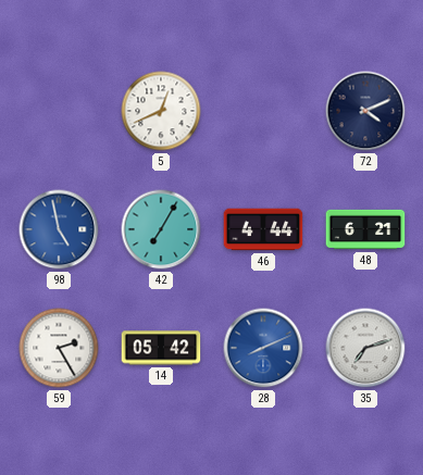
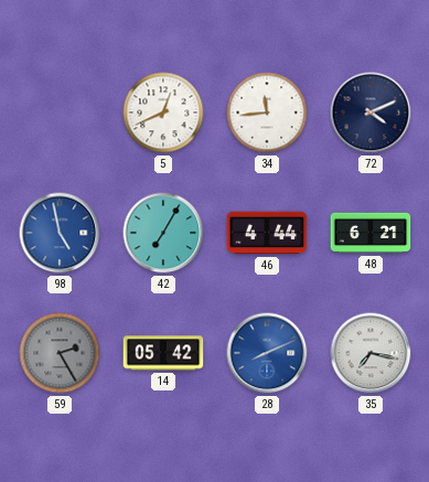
34: none -> 11:44 (267, 113)
59 dial: white -> grey (60, 353)
35: 7:12 -> 7:17 (371, 353)
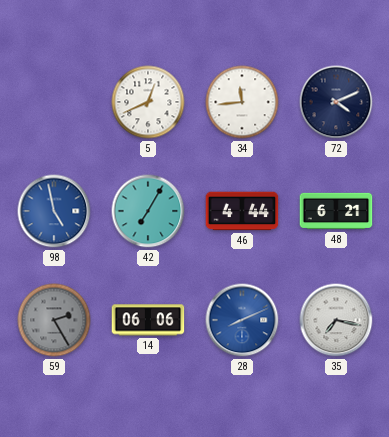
14: 05:42 -> 06:06 (148, 320)
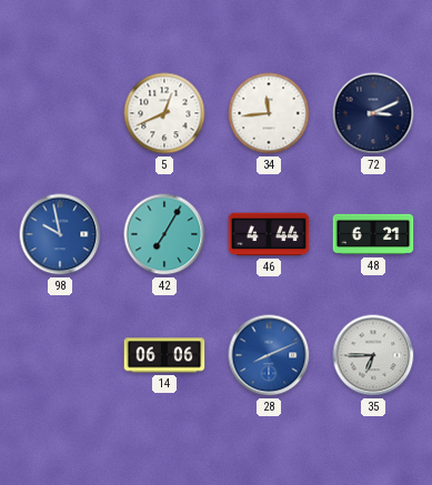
72: 4:11 -> 3:11 (373, 113)
98: 4:58 -> 9:58 (60, 234)
59: 2:25 -> none (54, 320)
35: 7:17 -> 6:45 (373, 355)
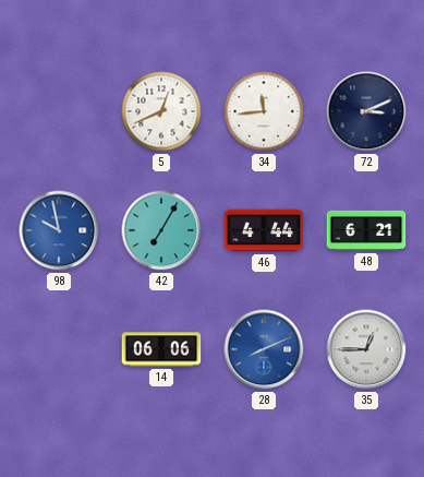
35: 6:45 -> 12:45 (366, 349)
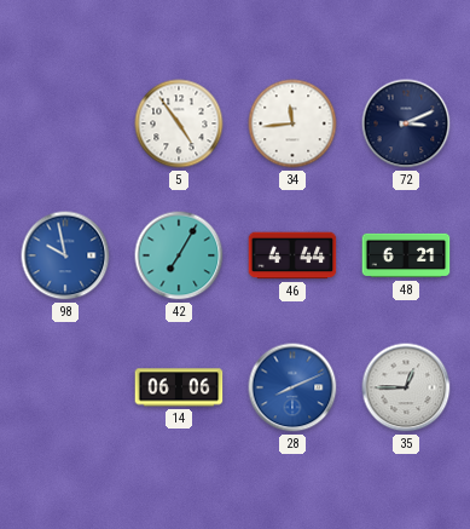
5: 12:41 -> 4:54 (179, 123)
